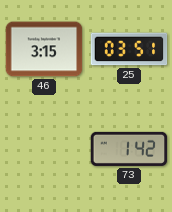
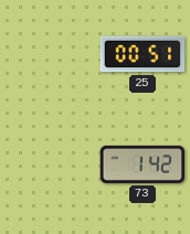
46: 3:15 -> none (44, 49)
25: 03:51 -> 00:51 (142, 54)
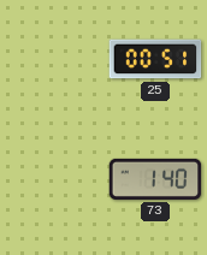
73: 1:42 -> 1:40 (155, 179)
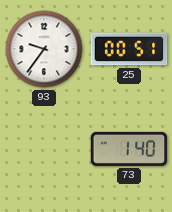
93: none -> 9:36 (44, 49)
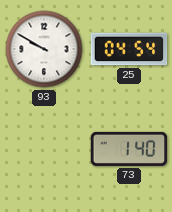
93: 9:36 -> 9:50 (44, 49)
25: 00:51 -> 04:54 (129, 49)
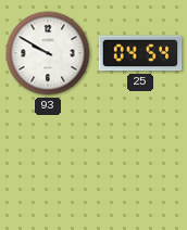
73: 1:40 -> none (129, 149)
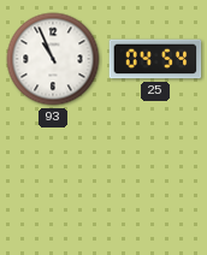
93: 9:50 -> 10:56 (53, 59)
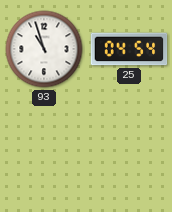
93: 10:56 -> 10:57 (44, 49)
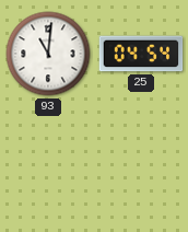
93: 10:57 -> 11:01 (48, 54)
